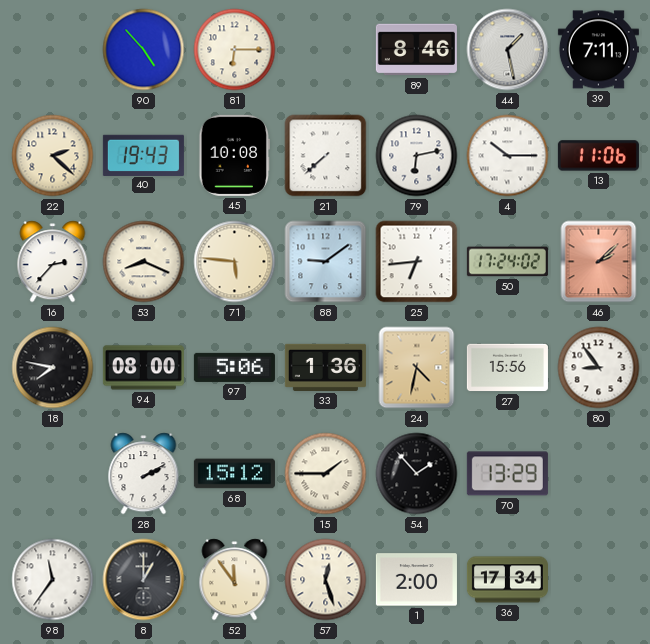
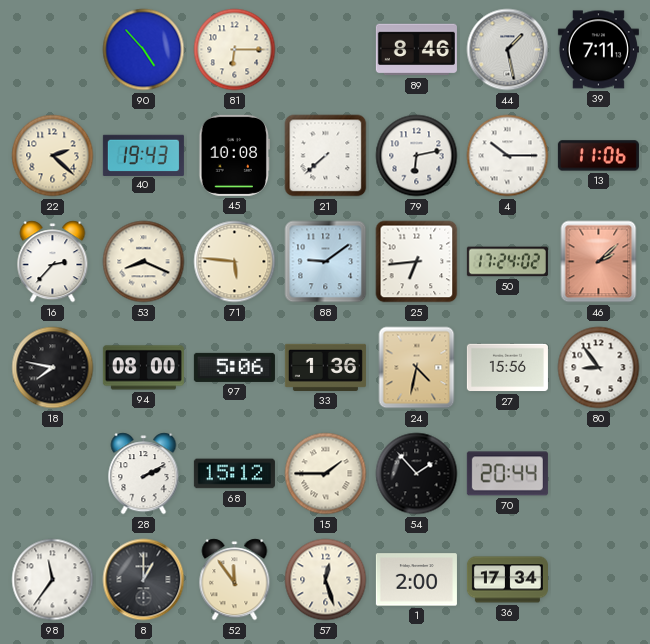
70: 13:29 -> 20:44 (507, 474)
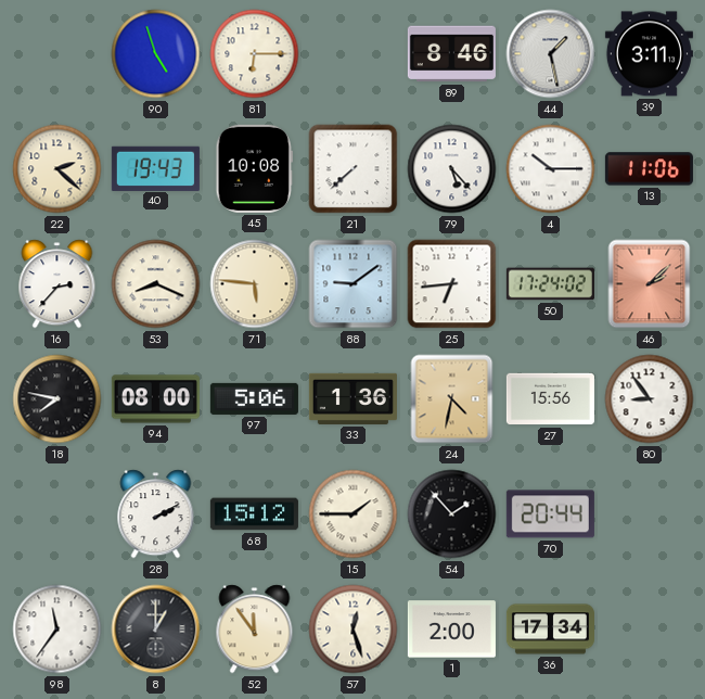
90: 4:53 -> 4:57 (156, 54)
39: 7:11 -> 3:11 (649, 54)
79: 6:13 -> 5:23 (452, 169)
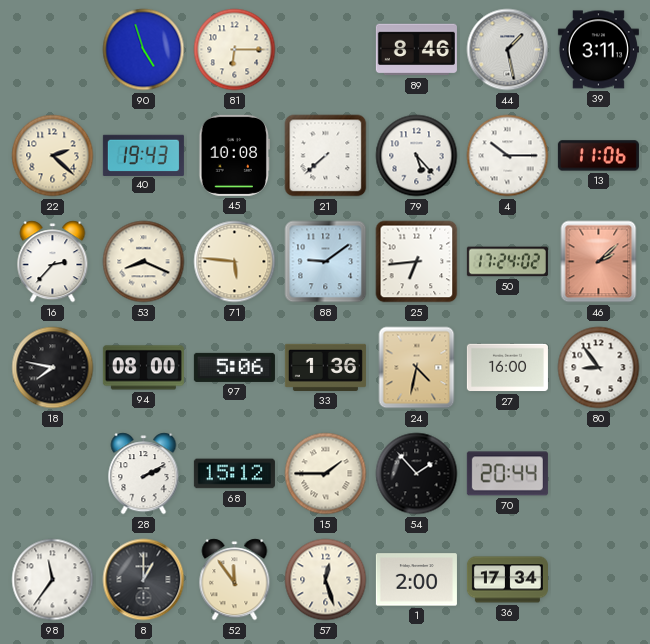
27: 15:56 -> 16:00 (507, 368)
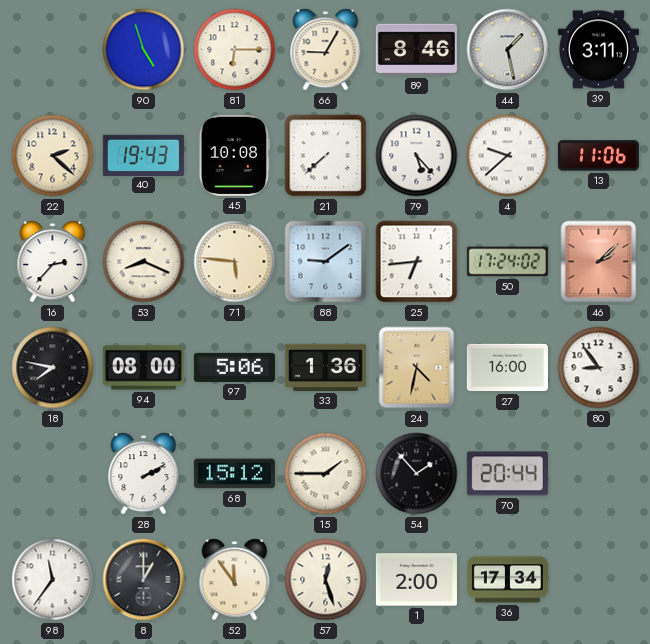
66: none -> 9:05 (326, 50)
4: 10:15 -> 9:38 (508, 156)
